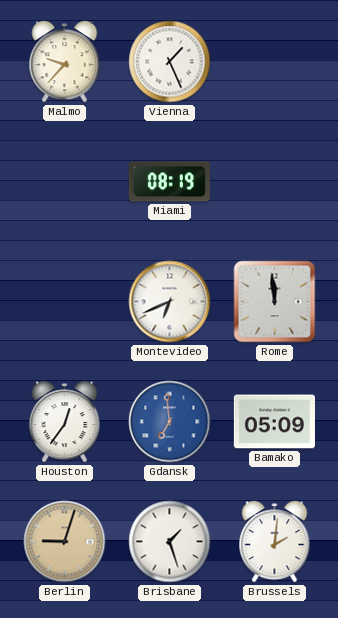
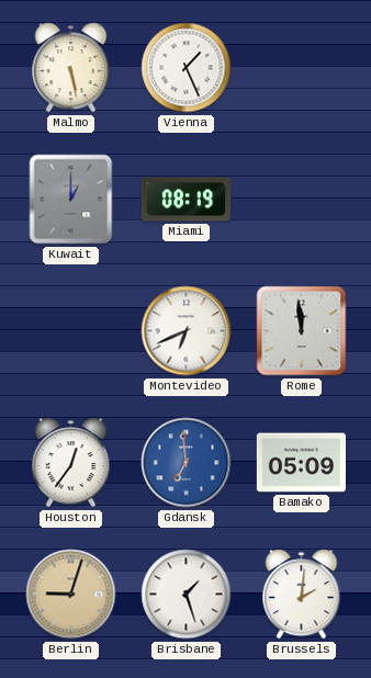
Malmo: 9:37 -> 5:28 (71, 68)
Kuwait: none -> 1:00 (71, 200)
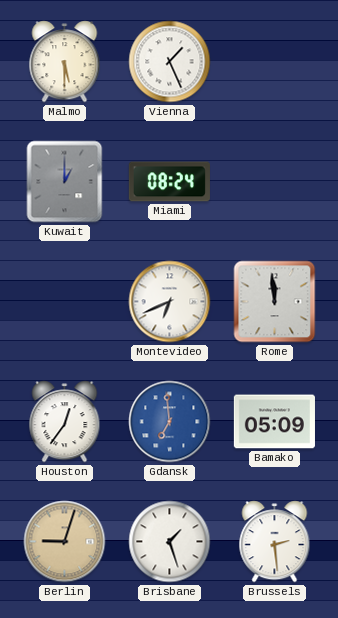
Malmo: 5:28 -> 5:30 (65, 62)
Miami: 08:19 -> 08:24 (169, 182)
Brussels: 2:01 -> 2:29 (275, 542)
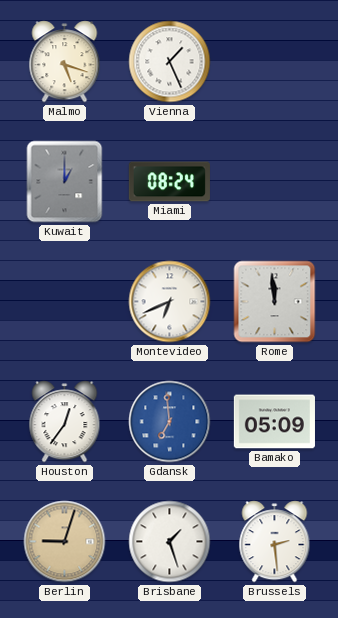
Malmo: 5:30 -> 5:18 (65, 62)
